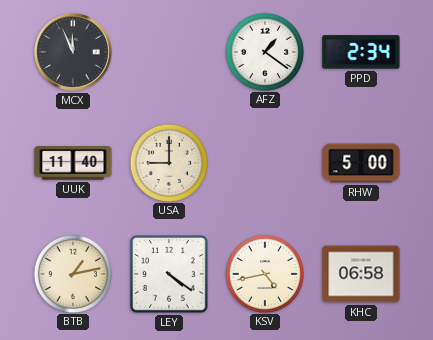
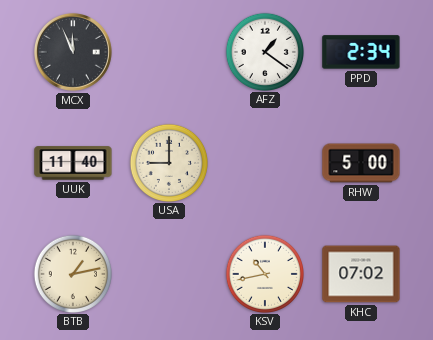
LEY: 4:21 -> none (169, 274)
KSV: 4:43 -> 10:43 (264, 273)
KHC: 06:58 -> 07:02 (361, 274)
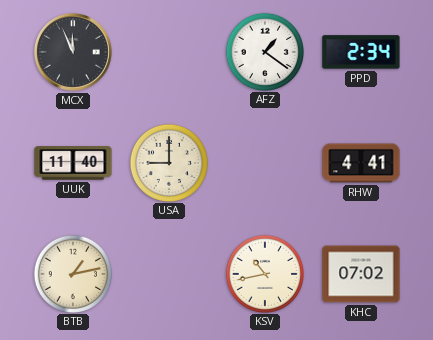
RHW: 5:00 -> 4:41 (361, 163)
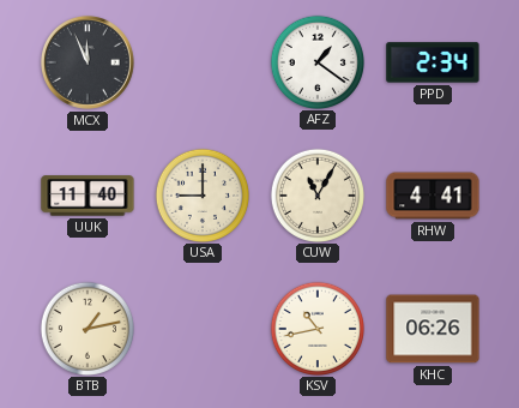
CUW: none -> 11:05 (316, 194)
KHC: 07:02 -> 06:26 (433, 329)
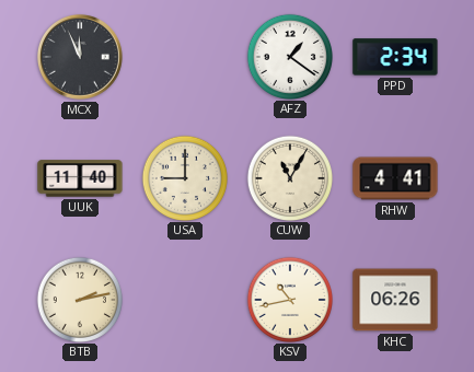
BTB: 1:13 -> 2:13 (79, 299)
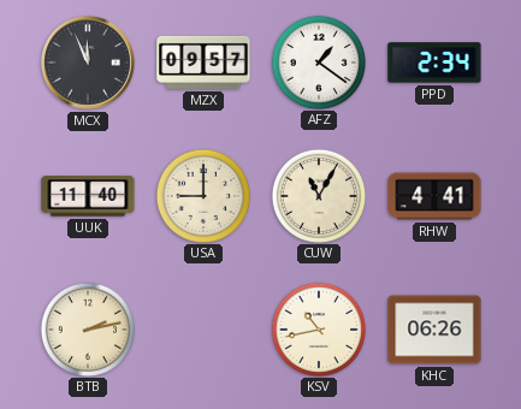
MZX: none -> 09:57 (203, 63)
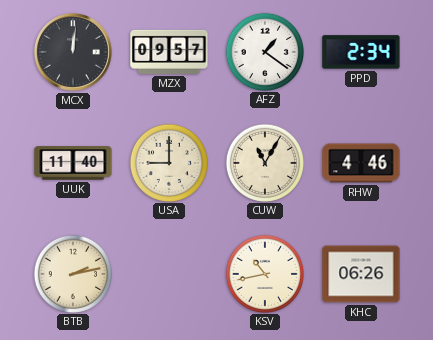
MCX: 11:56 -> 12:01 (73, 52)
RHW: 4:41 -> 4:46 (361, 163)
